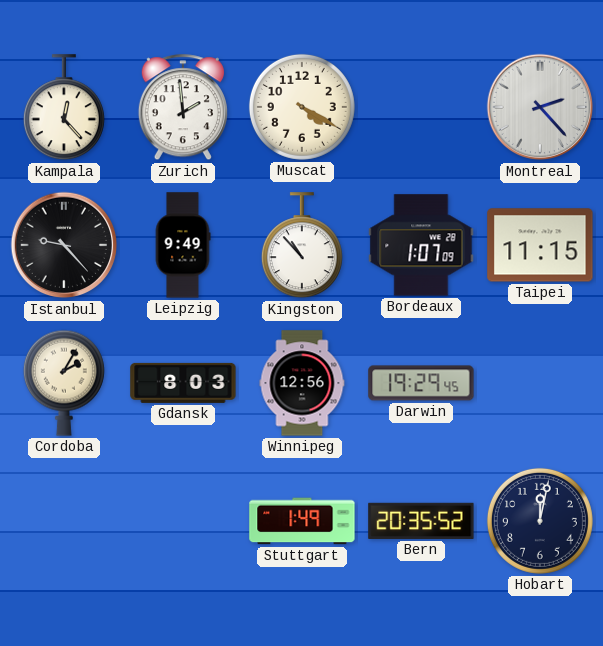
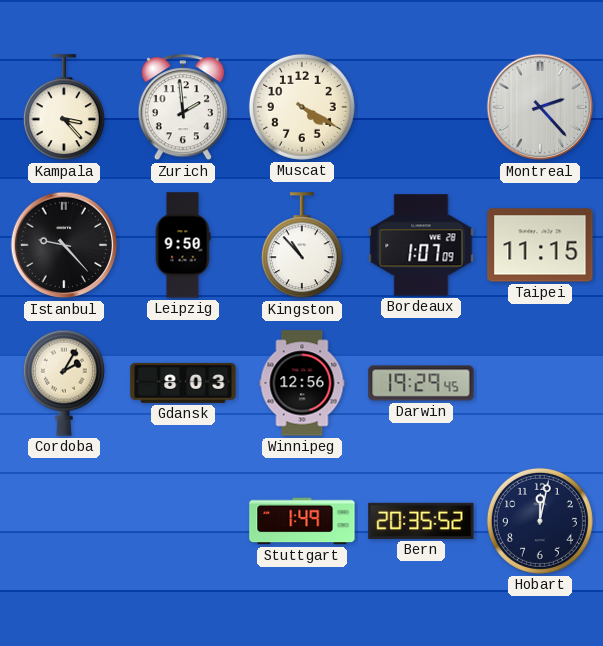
Kampala: 12:23 -> 3:23 (64, 108)
Leipzig: 9:49 -> 9:50 (183, 245)
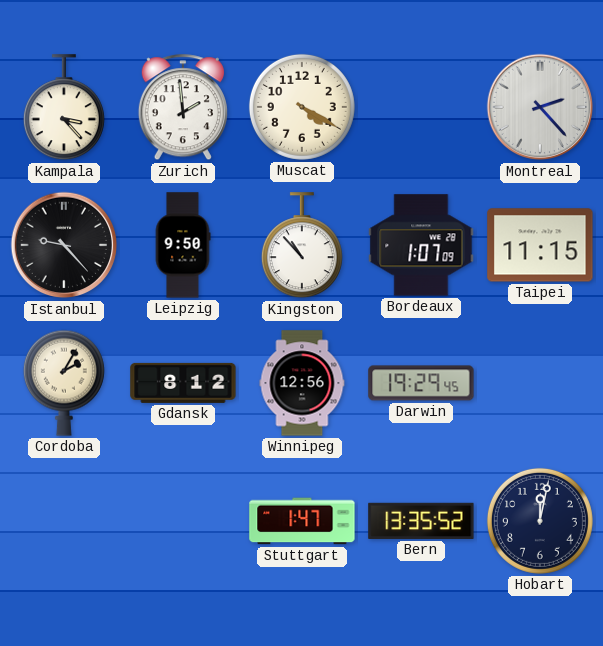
Gdansk: 8:03 -> 8:12 (183, 383)
Stuttgart: 1:49 -> 1:47 (302, 521)
Bern: 20:35 -> 13:35 (421, 521)
